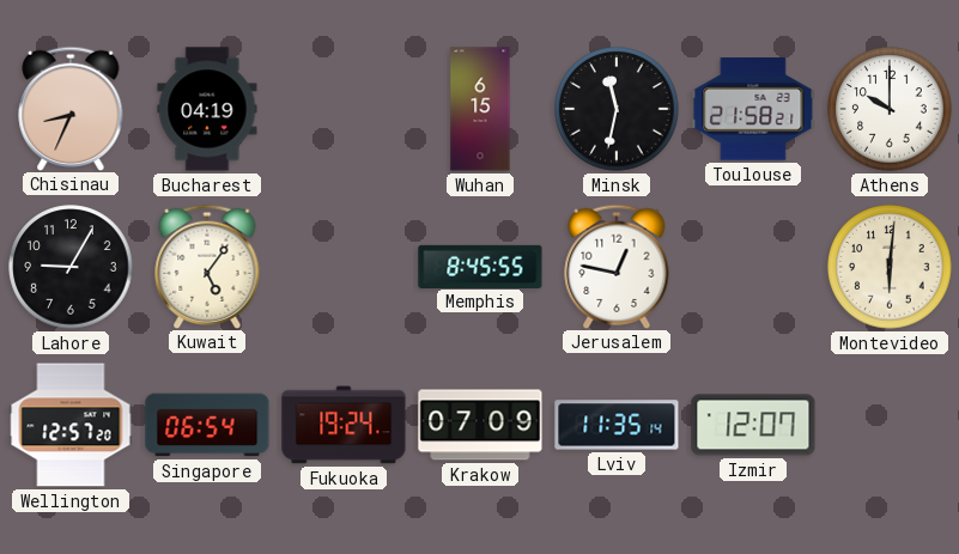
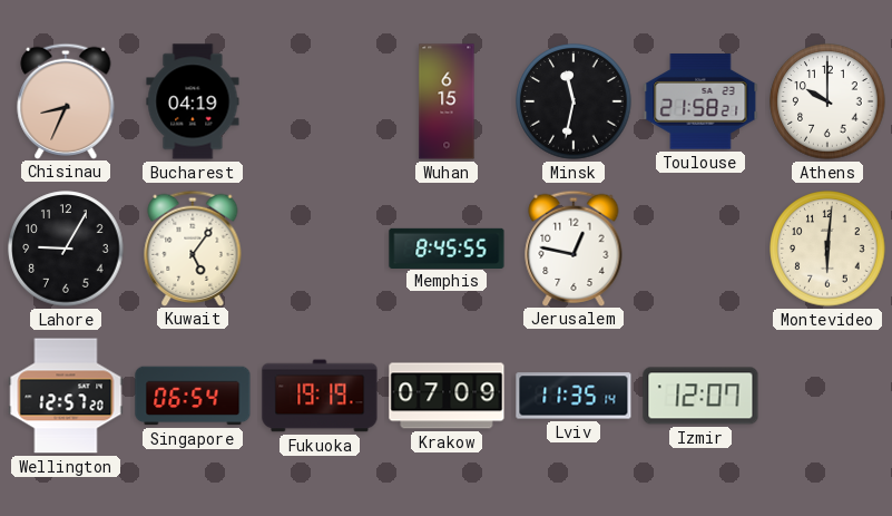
Fukuoka: 19:24 -> 19:19 (320, 396)
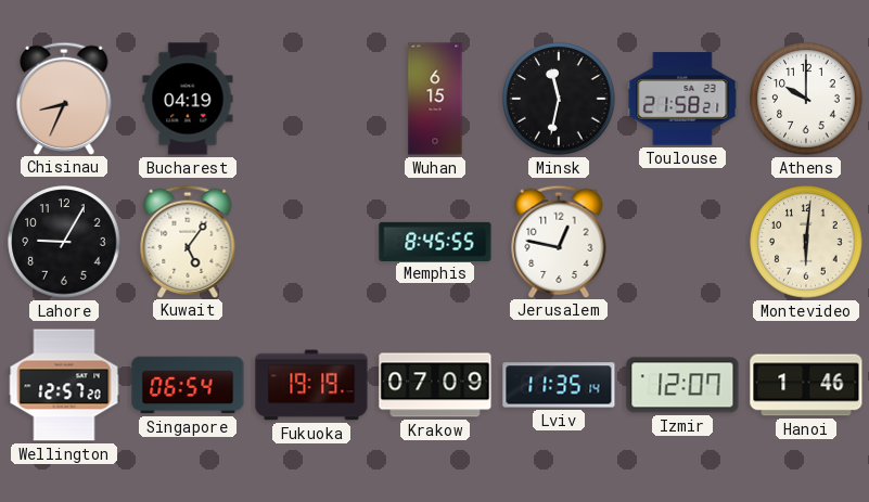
Hanoi: none -> 1:46 (806, 385)
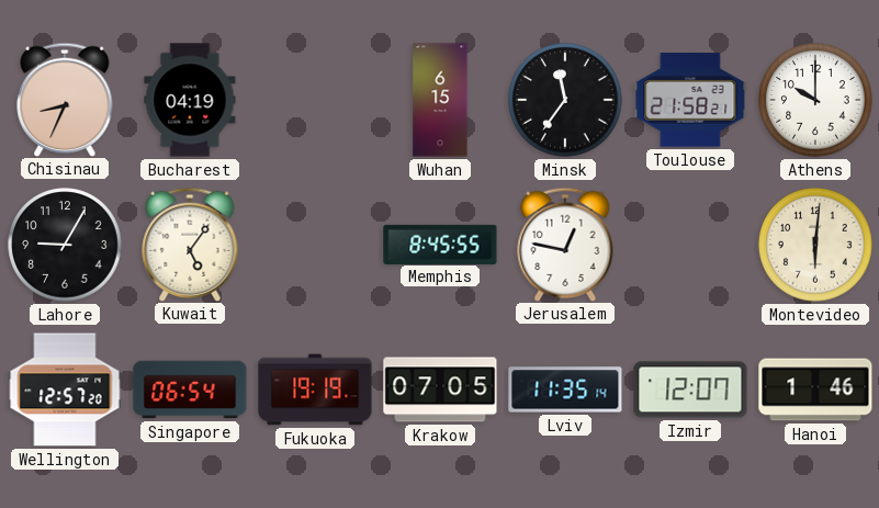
Minsk: 11:32 -> 11:36 (565, 100)
Krakow: 07:09 -> 07:05 (440, 390)
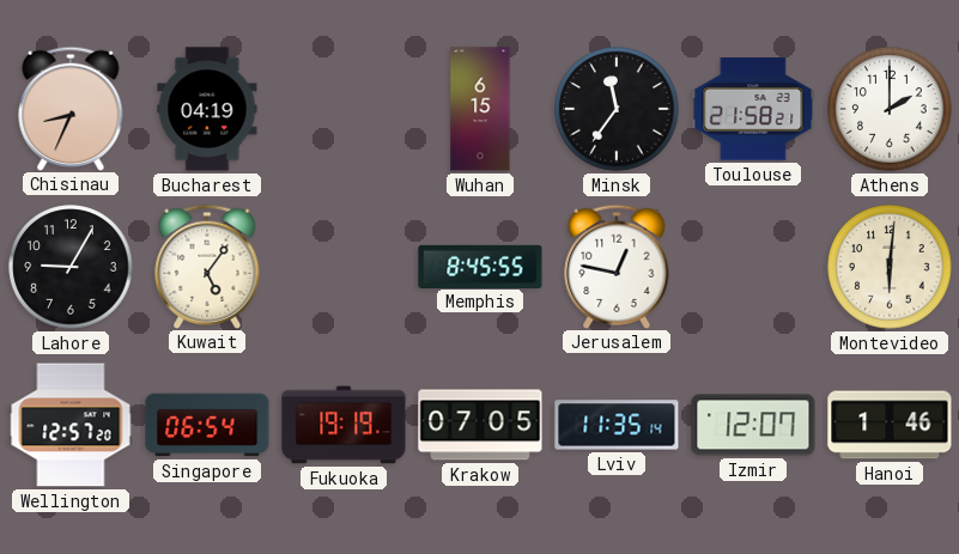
Athens: 10:00 -> 2:00 (890, 109)
